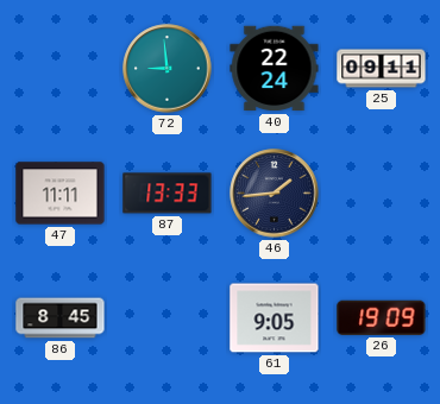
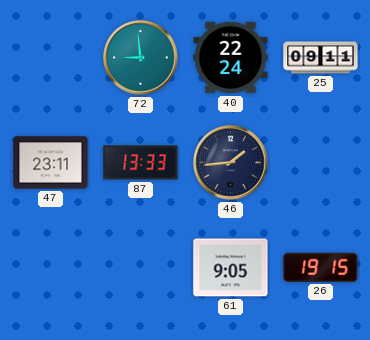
47: 11:11 -> 23:11 (51, 163)
86: 8:45 -> none (61, 318)
26: 19:09 -> 19:15 (321, 267)
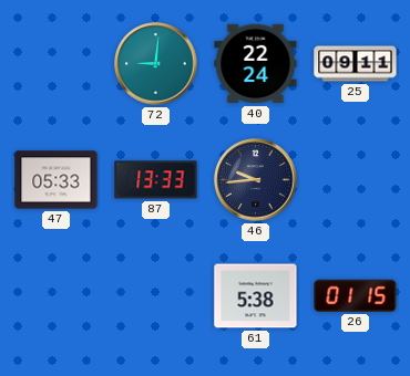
72: 8:59 -> 9:01 (156, 64)
47: 23:11 -> 05:33 (57, 180)
46: 1:44 -> 9:44 (256, 180)
61: 9:05 -> 5:38 (256, 296)
26: 19:15 -> 01:15 (356, 295)
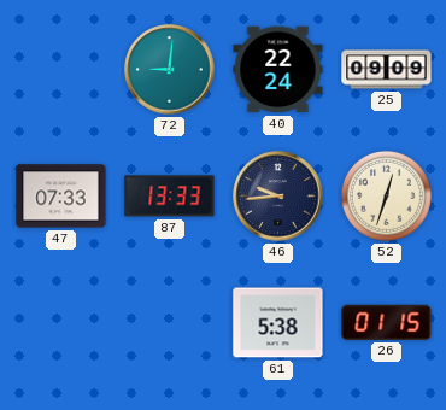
25: 09:11 -> 09:09 (387, 70)
47: 05:33 -> 07:33 (61, 197)
52: none -> 12:33 (386, 195)
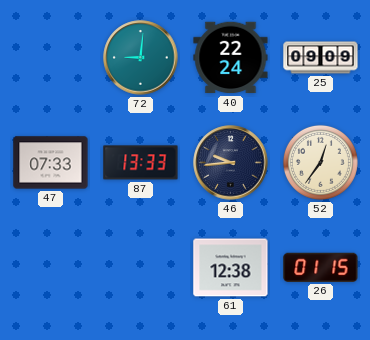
52: 12:33 -> 12:36 (320, 162)
61: 5:38 -> 12:38 (231, 268)
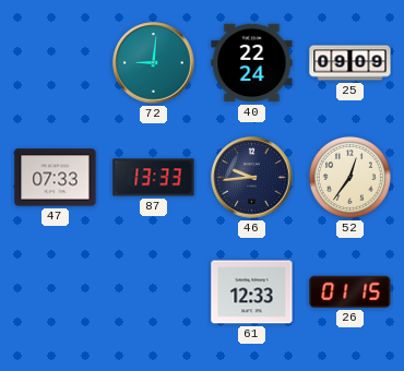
61: 12:38 -> 12:33 (252, 292)
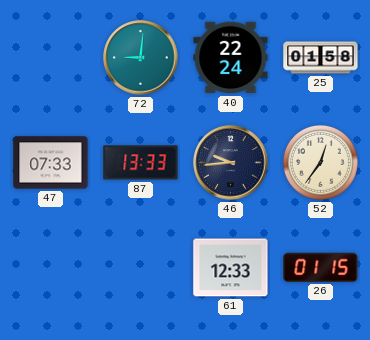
25: 09:09 -> 01:58 (321, 58)
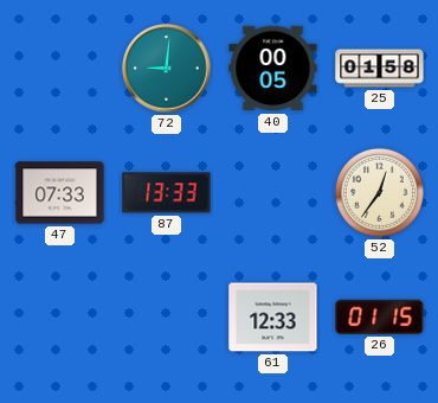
40: 22:24 -> 00:05 (273, 69)
46: 9:44 -> none (231, 163)
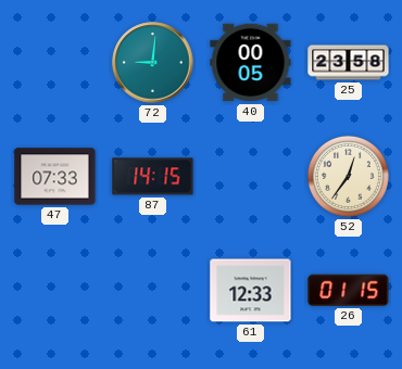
25: 01:58 -> 23:58 (349, 63)
87: 13:33 -> 14:15 (153, 177)
